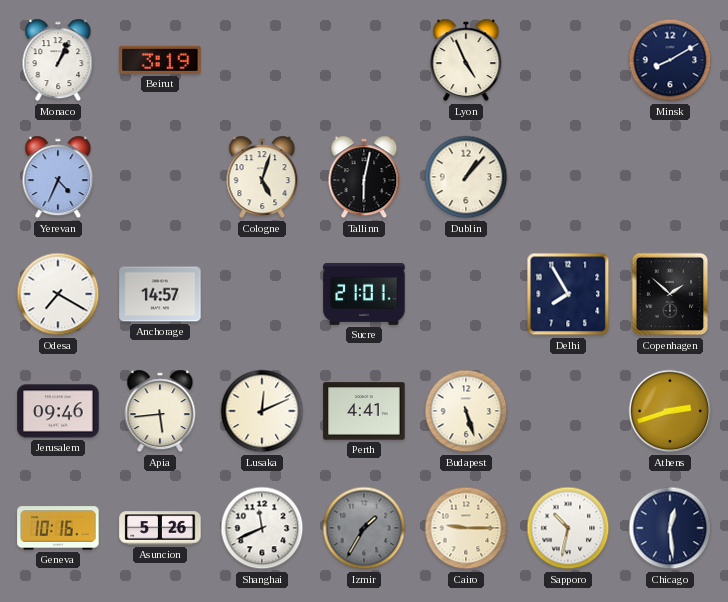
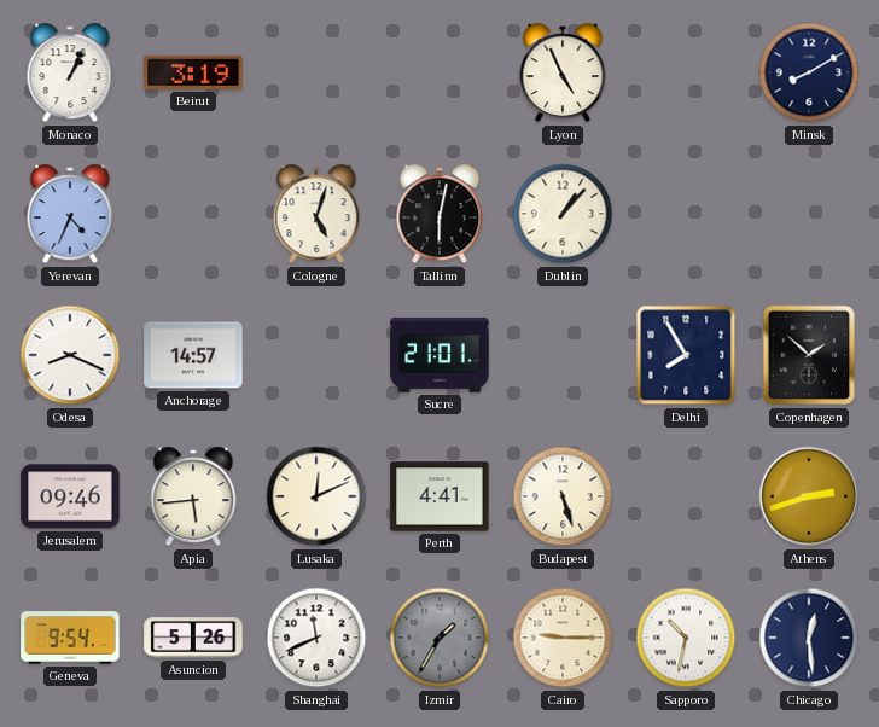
Odesa: 7:20 -> 8:19 (70, 355)
Geneva: 10:16 -> 9:54 (70, 638)
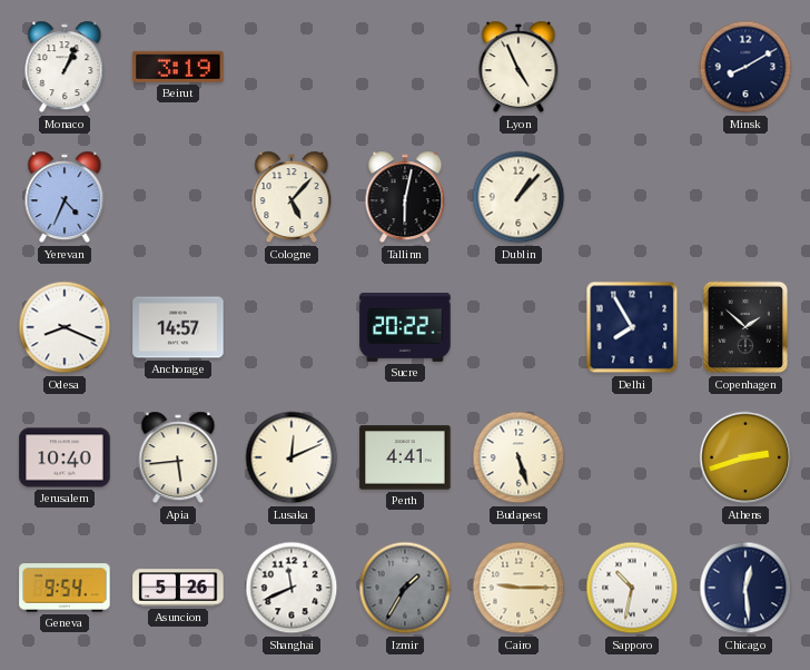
Cologne: 5:03 -> 5:07 (292, 197)
Sucre: 21:01 -> 20:22 (405, 328)
Jerusalem: 09:46 -> 10:40 (65, 457)
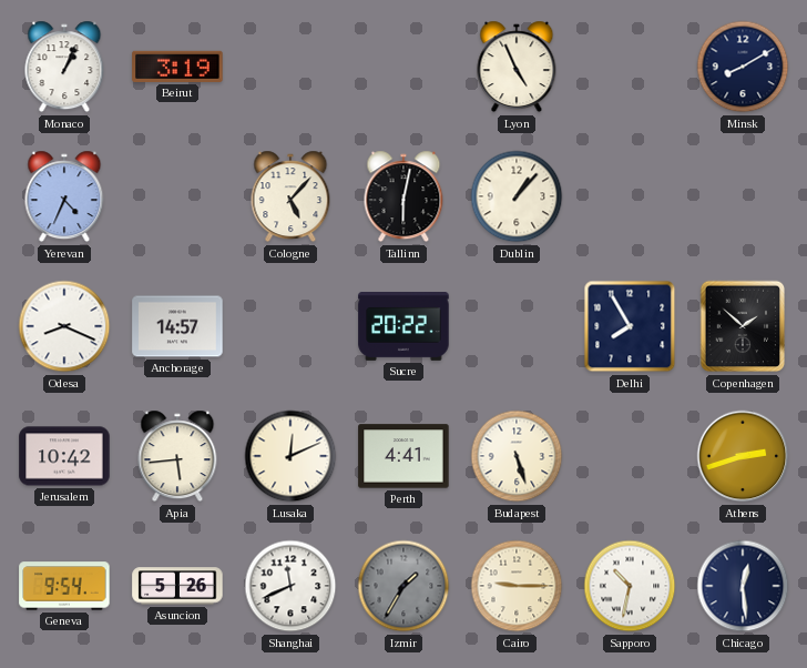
Jerusalem: 10:40 -> 10:42 (64, 456)
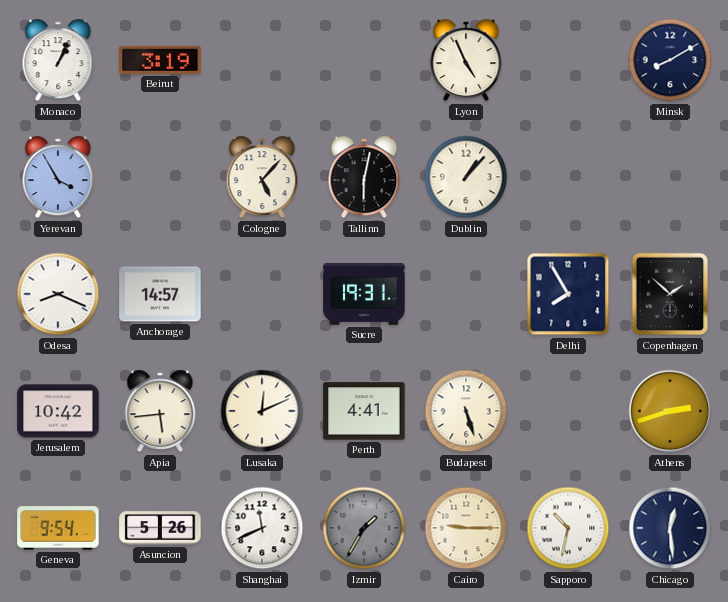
Yerevan: 4:34 -> 3:55 (58, 177)
Sucre: 20:22 -> 19:31 (364, 295)
